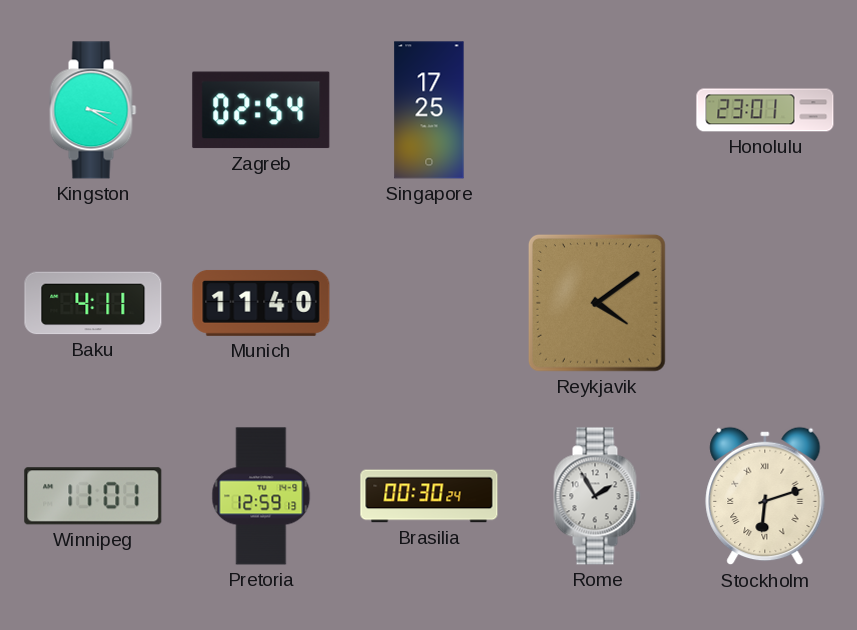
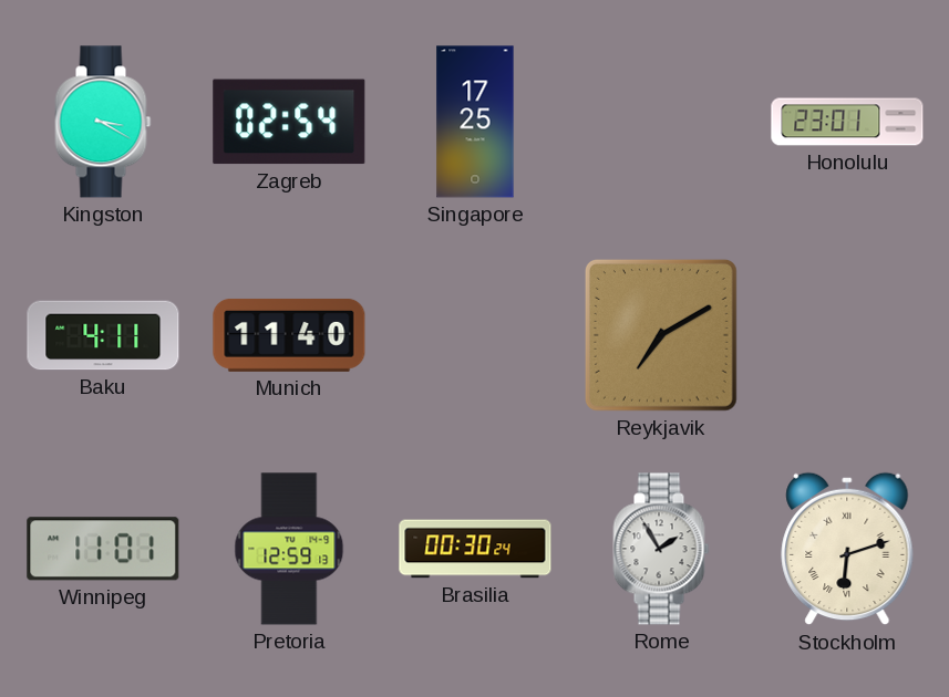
Reykjavik: 4:09 -> 7:10 (661, 335)
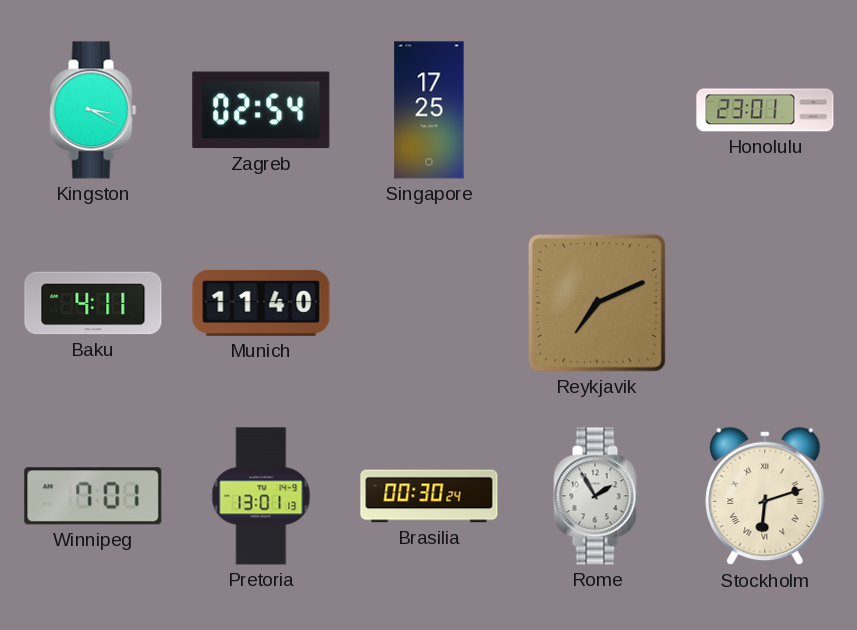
Reykjavik: 7:10 -> 7:11 (597, 303)
Winnipeg: 11:01 -> 7:01 (93, 496)
Pretoria: 12:59 -> 13:01 (261, 496)
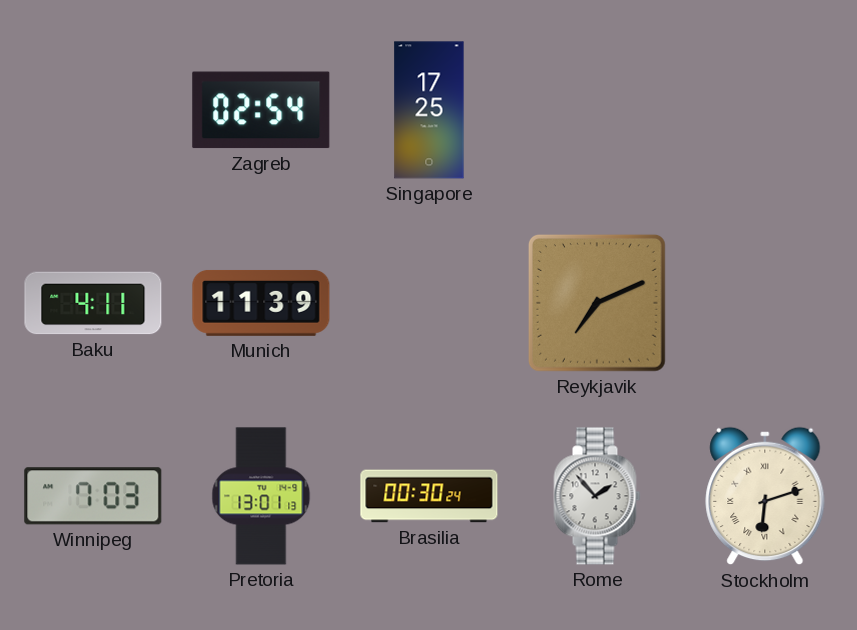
Kingston: 3:20 -> none (93, 110)
Honolulu: 23:01 -> none (765, 110)
Munich: 11:40 -> 11:39 (261, 303)
Winnipeg: 7:01 -> 7:03 (93, 496)
Rome: 1:55 -> 1:53 (597, 496)
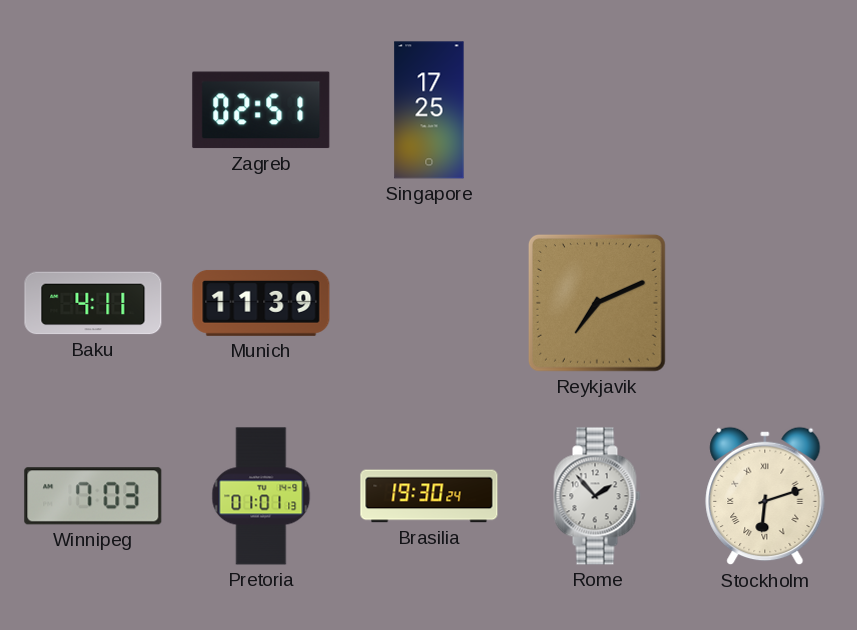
Zagreb: 02:54 -> 02:51 (261, 110)
Pretoria: 13:01 -> 01:01 (261, 496)
Brasilia: 00:30 -> 19:30 (429, 496)
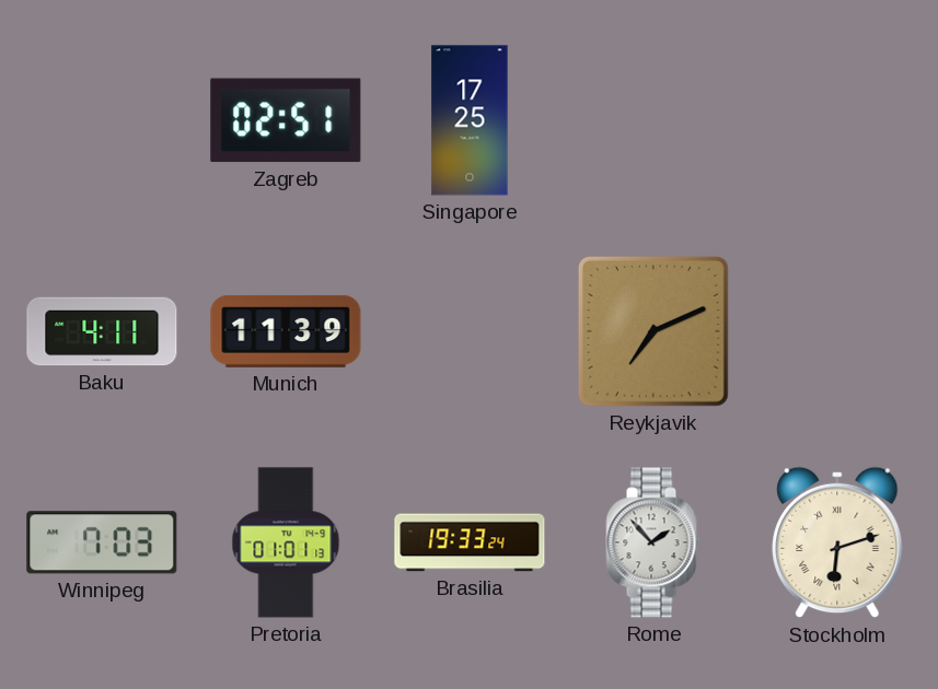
Brasilia: 19:30 -> 19:33 (470, 542)
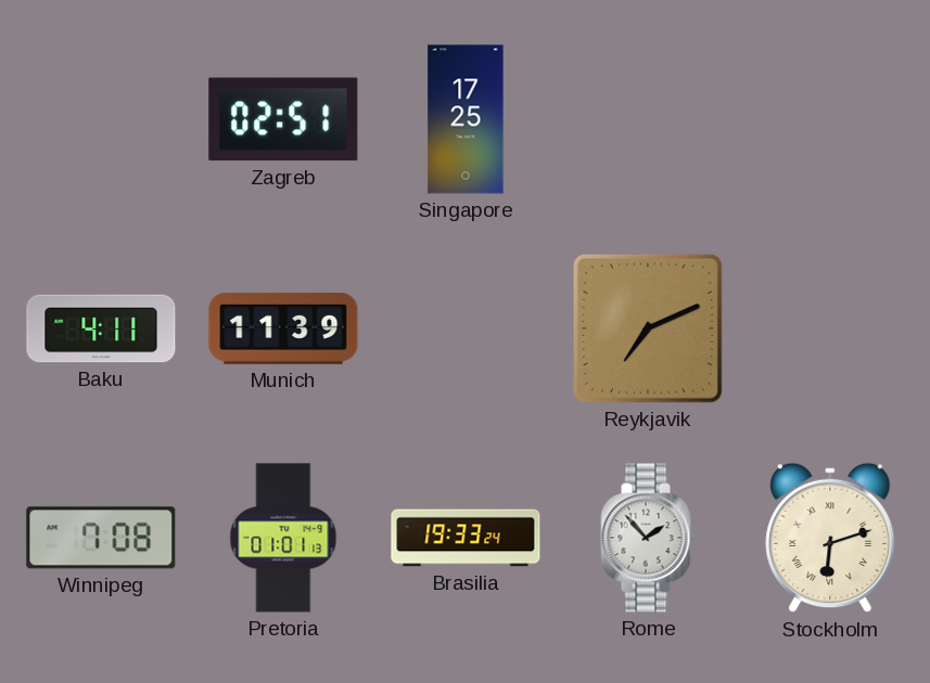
Winnipeg: 7:03 -> 7:08 (101, 538)
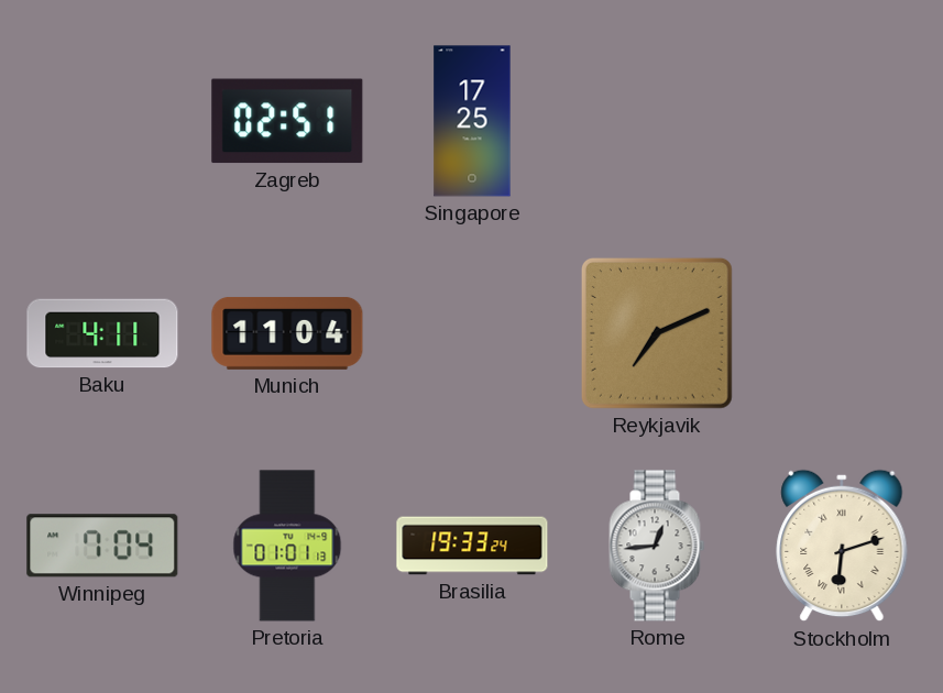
Munich: 11:39 -> 11:04 (287, 333)
Winnipeg: 7:08 -> 7:04 (102, 546)
Rome: 1:53 -> 12:44 (657, 546)
